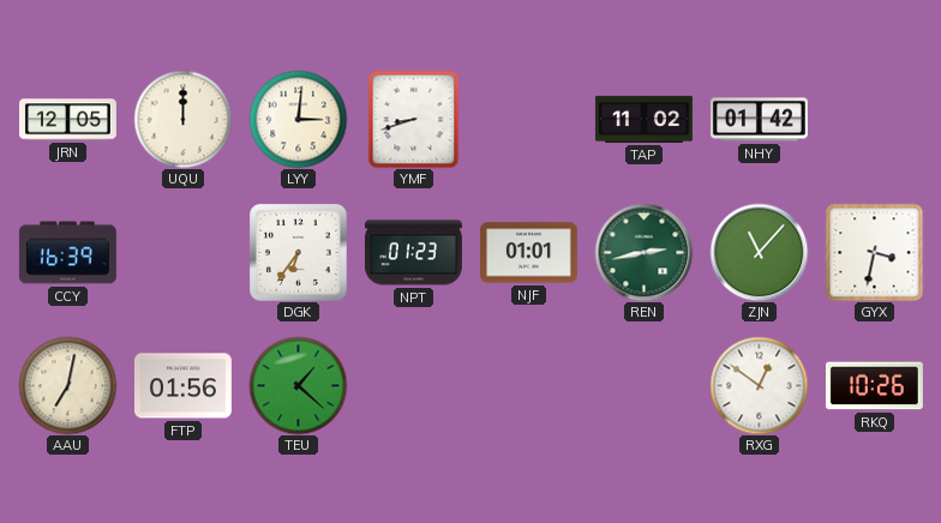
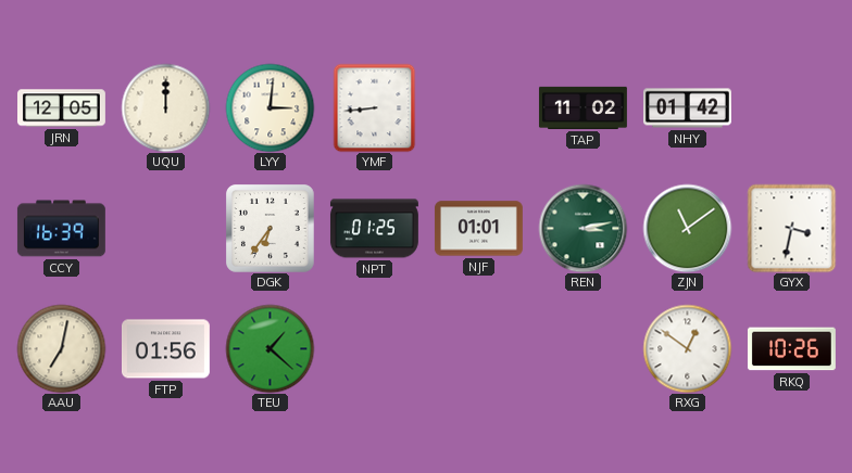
YMF: 8:42 -> 8:44 (375, 107)
NPT: 01:23 -> 01:25 (374, 229)
REN: 2:43 -> 3:13 (582, 228)
ZJN: 11:07 -> 11:09 (687, 228)
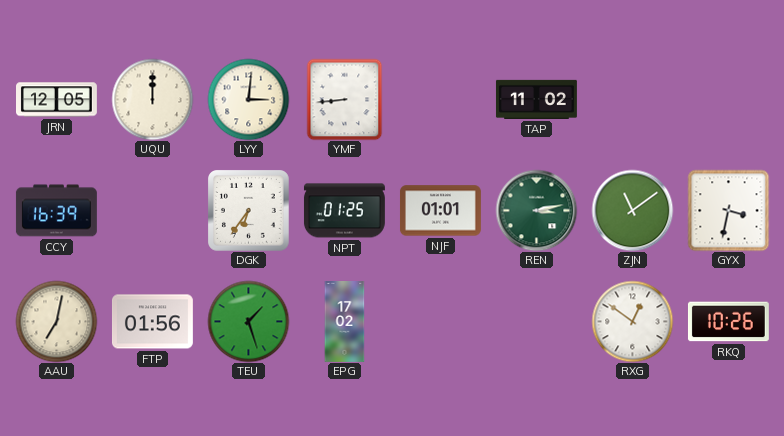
NHY: 01:42 -> none (687, 108)
TEU: 1:22 -> 1:27 (248, 321)
EPG: none -> 17:02 (345, 322)
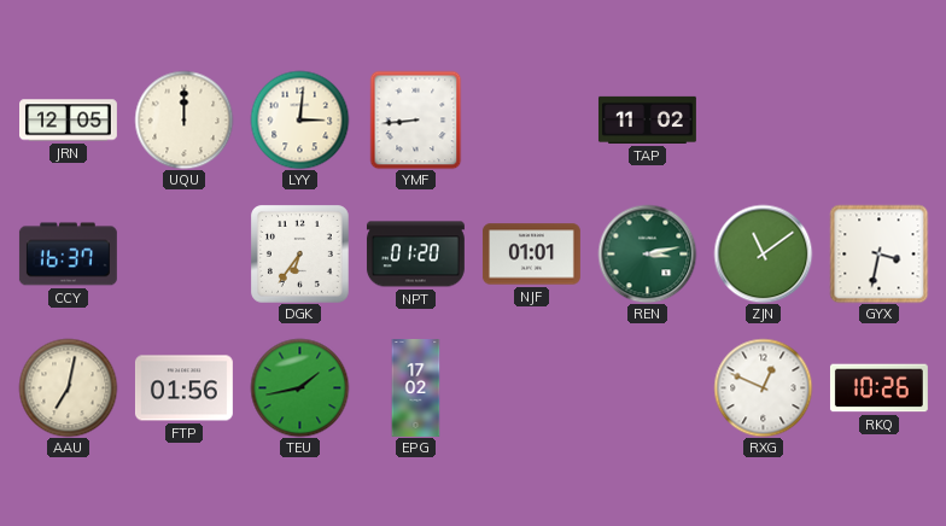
CCY: 16:39 -> 16:37 (68, 255)
NPT: 01:25 -> 01:20 (415, 255)
TEU: 1:27 -> 1:43 (299, 387)
RXG: 12:51 -> 12:49 (763, 387)
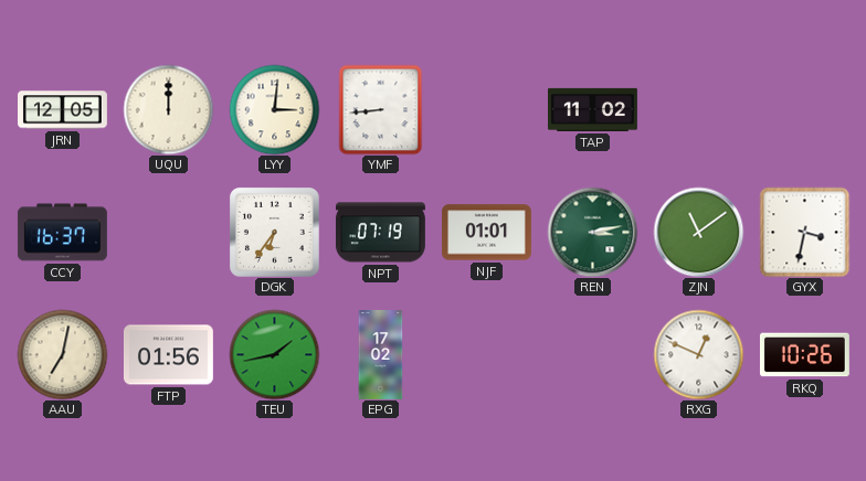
NPT: 01:20 -> 07:19 (380, 233)
